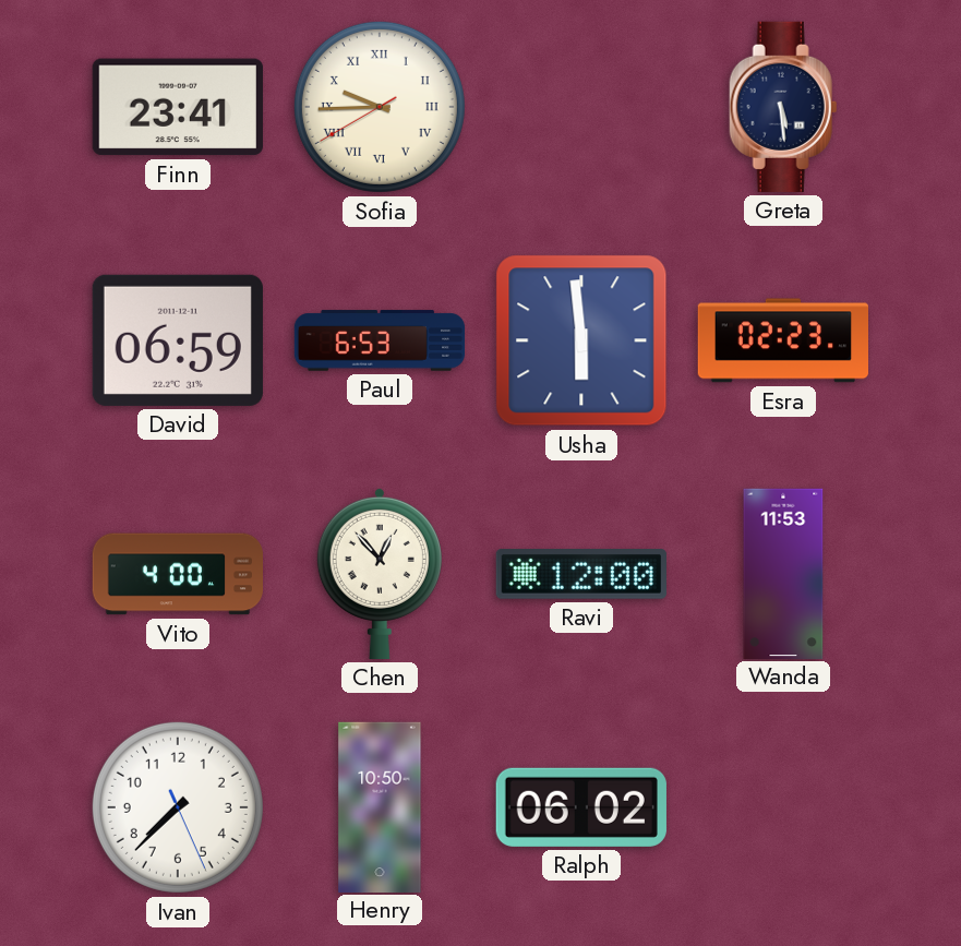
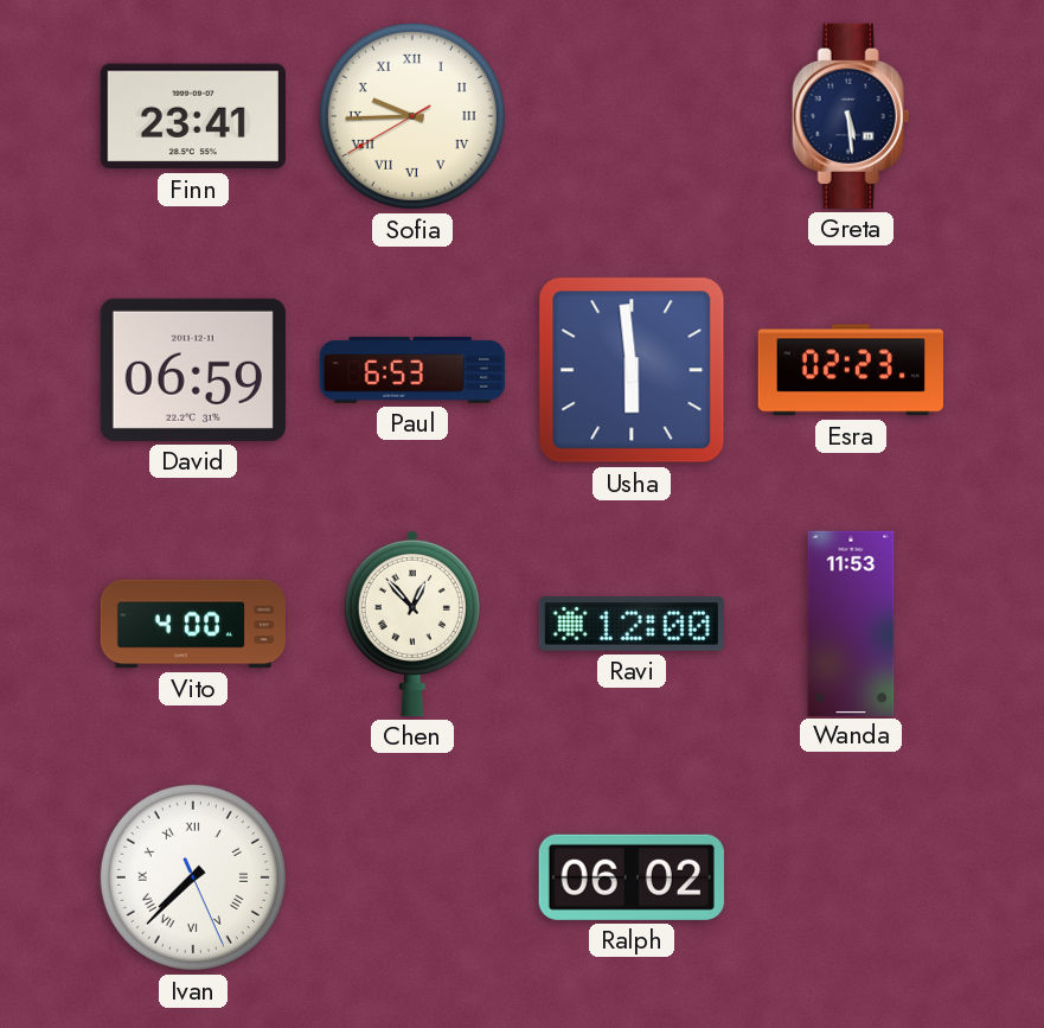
Ivan numerals: Arabic -> Roman (193, 877)
Henry: 10:50 -> none (380, 806)
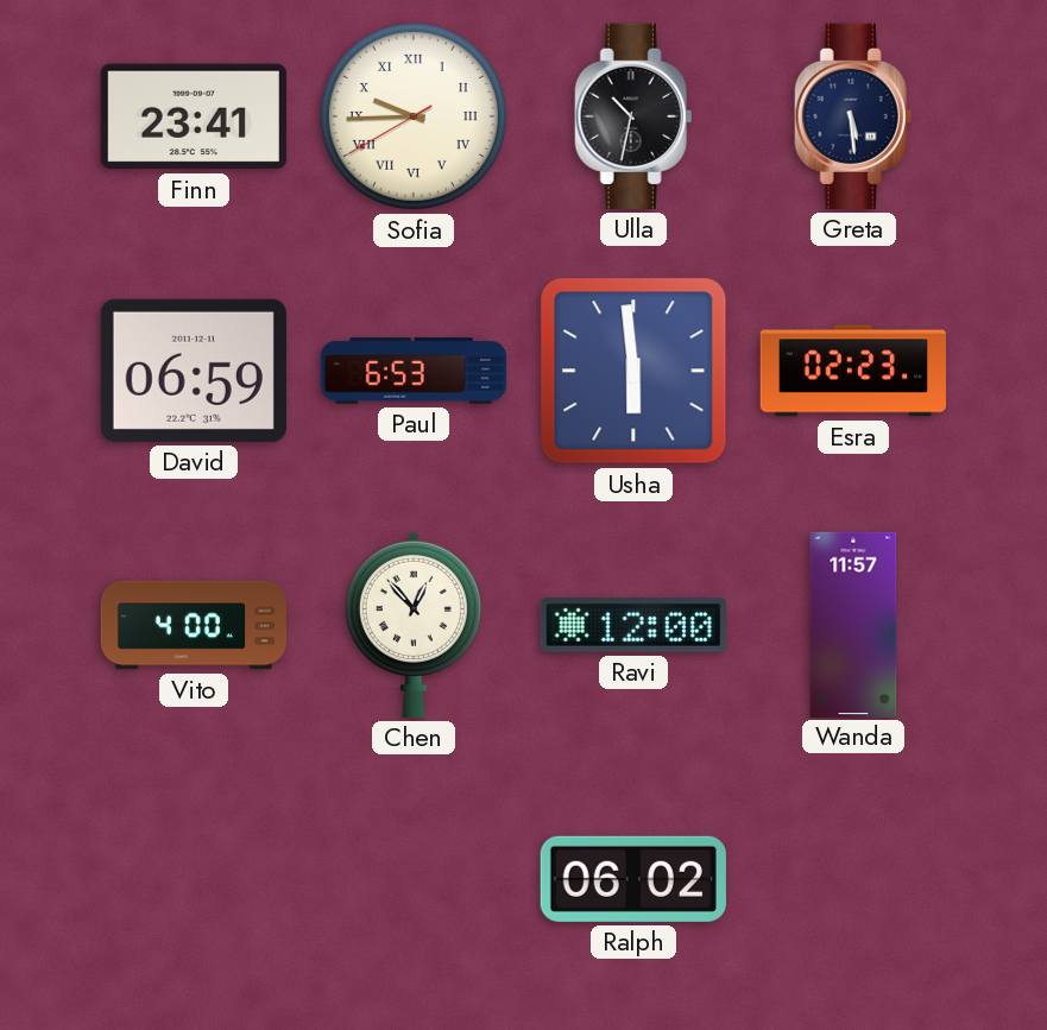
Ulla: none -> 10:32 (633, 116)
Wanda: 11:53 -> 11:57 (853, 624)
Ivan: 7:37 -> none (193, 877)
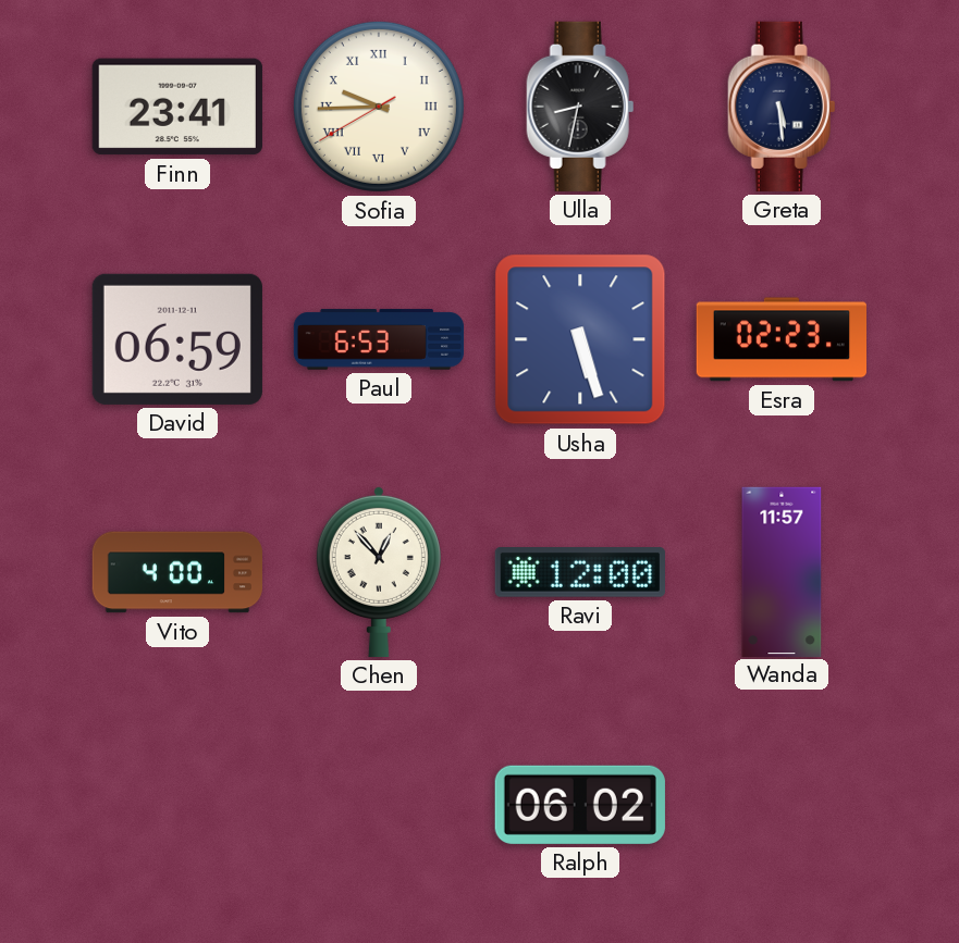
Ulla: 10:32 -> 8:32 (580, 107)
Usha: 5:59 -> 5:27 (580, 339)
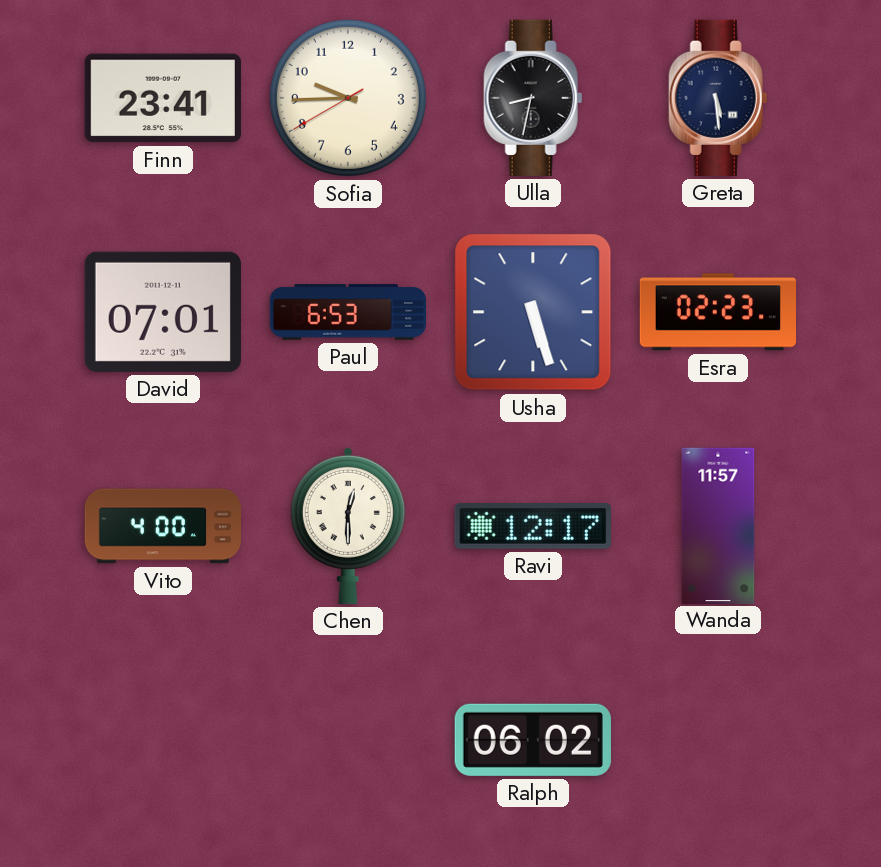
Sofia numerals: Roman -> Arabic (348, 98)
David: 06:59 -> 07:01 (163, 312)
Chen: 12:53 -> 12:30 (348, 525)
Ravi: 12:00 -> 12:17 (533, 527)
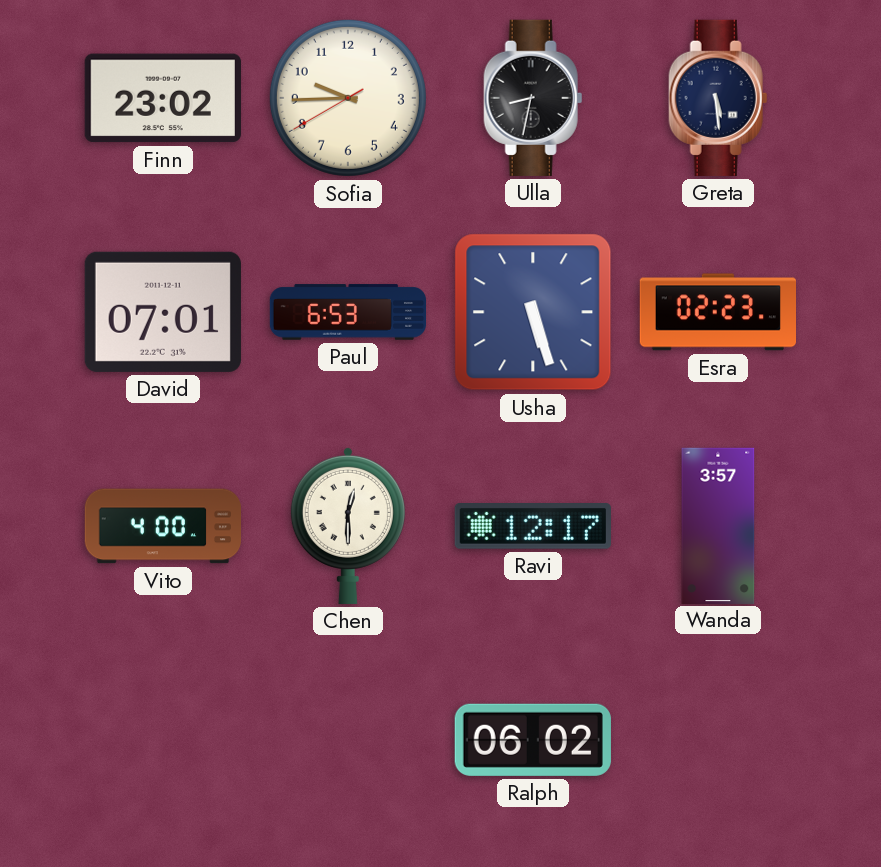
Finn: 23:41 -> 23:02 (163, 98)
Wanda: 11:57 -> 3:57 (718, 525)
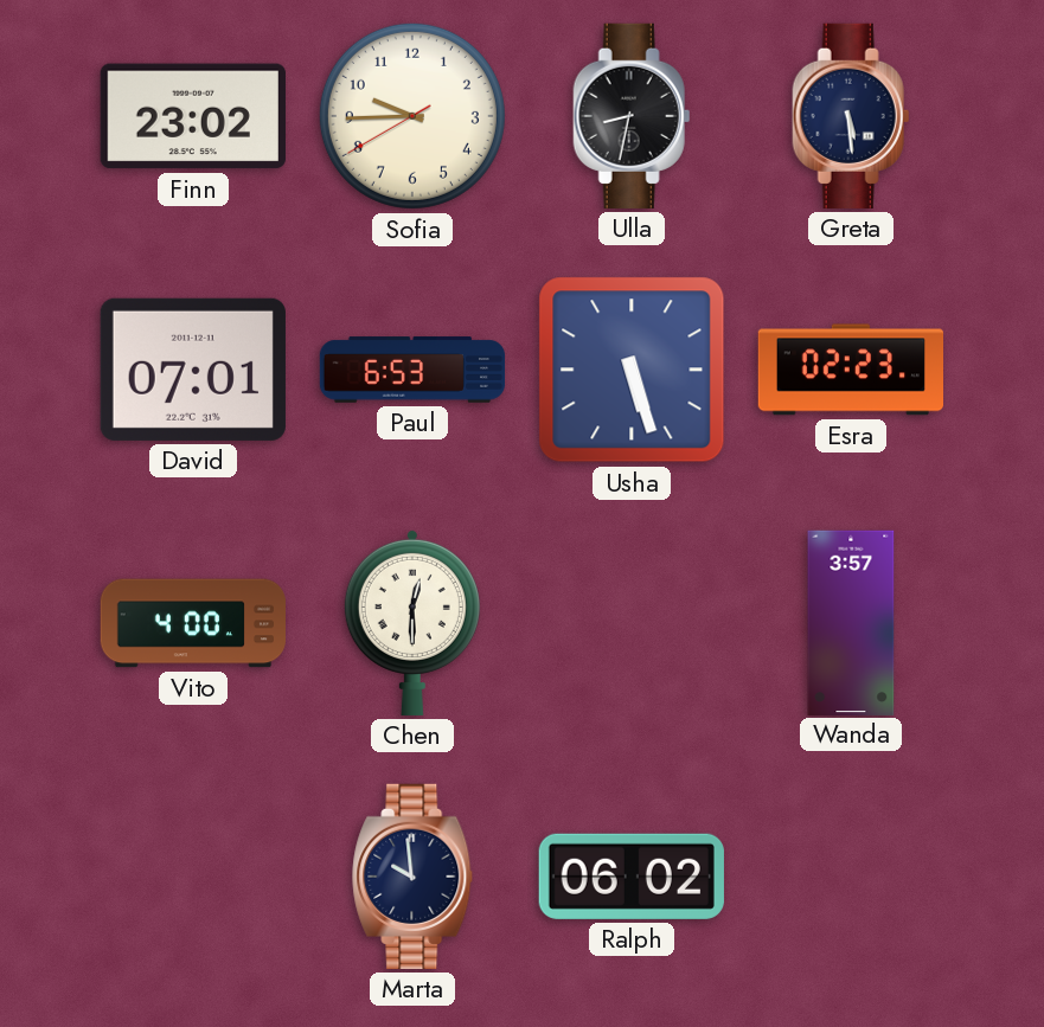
Ravi: 12:17 -> none (533, 527)
Marta: none -> 9:59 (414, 877)
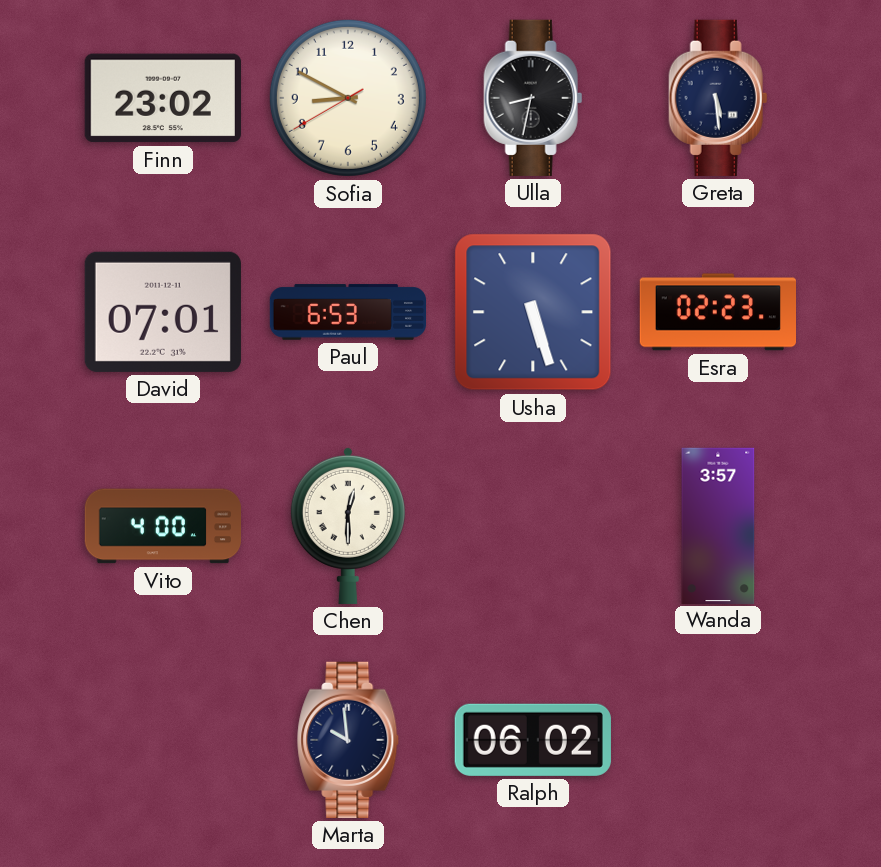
Sofia: 9:44 -> 8:49 (348, 98)
